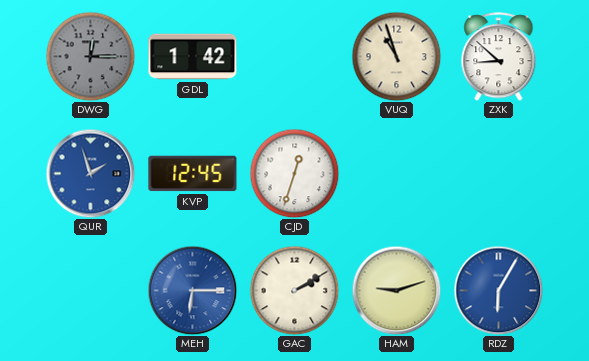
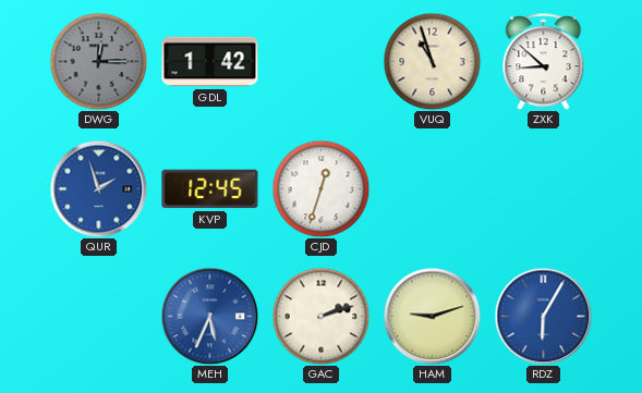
MEH: 6:15 -> 5:34 (209, 316)
GAC: 2:10 -> 2:12 (320, 316)
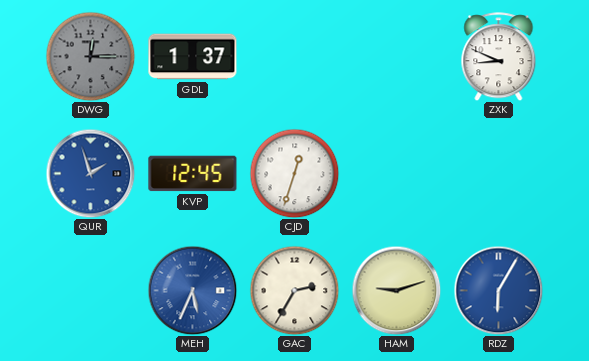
GDL: 1:42 -> 1:37 (193, 57)
VUQ: 10:57 -> none (432, 61)
ZXK: 8:52 -> 8:49 (499, 57)
GAC: 2:12 -> 2:35 (294, 290)
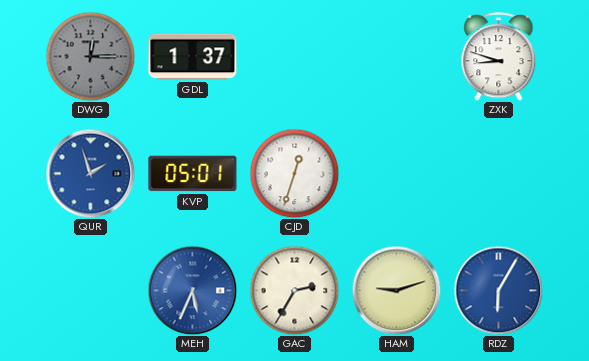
ZXK: 8:49 -> 8:48 (499, 57)
KVP: 12:45 -> 05:01 (193, 174)
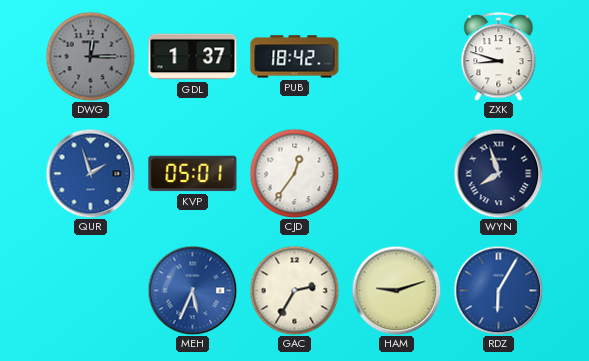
PUB: none -> 18:42 (295, 57)
CJD: 12:33 -> 12:36 (294, 173)
WYN: none -> 7:57 (498, 173)
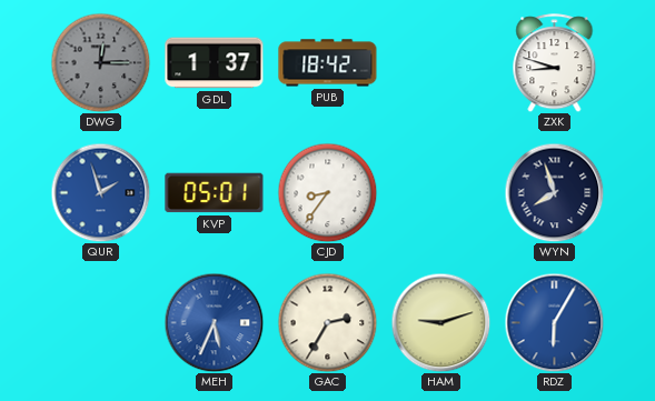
CJD: 12:36 -> 8:36 (327, 192)
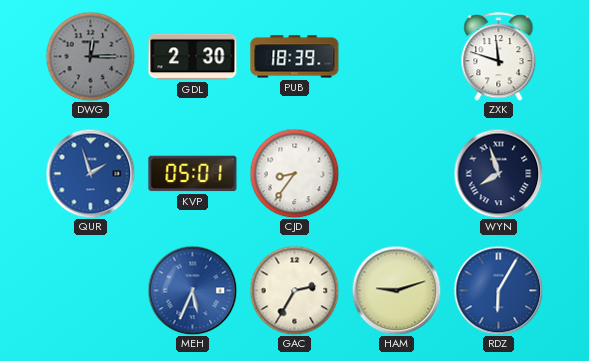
GDL: 1:37 -> 2:30 (193, 57)
PUB: 18:42 -> 18:39 (295, 57)
ZXK: 8:48 -> 11:48 (499, 57)
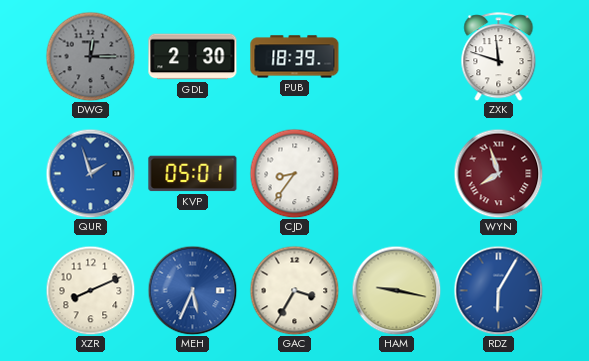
WYN dial: navy -> burgundy (498, 173)
XZR: none -> 8:11 (90, 290)
GAC: 2:35 -> 3:35 (294, 290)
HAM: 9:12 -> 9:17 (396, 290)
